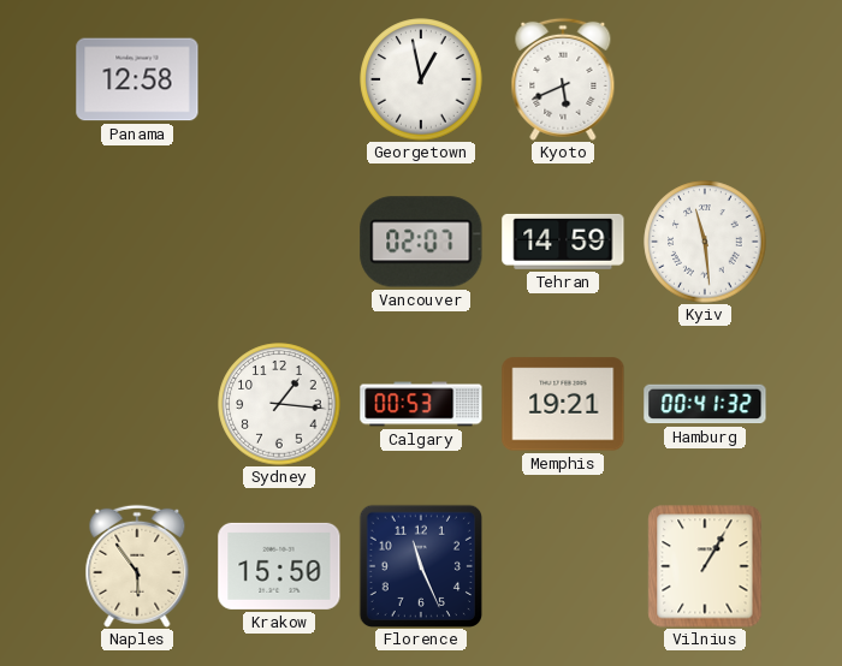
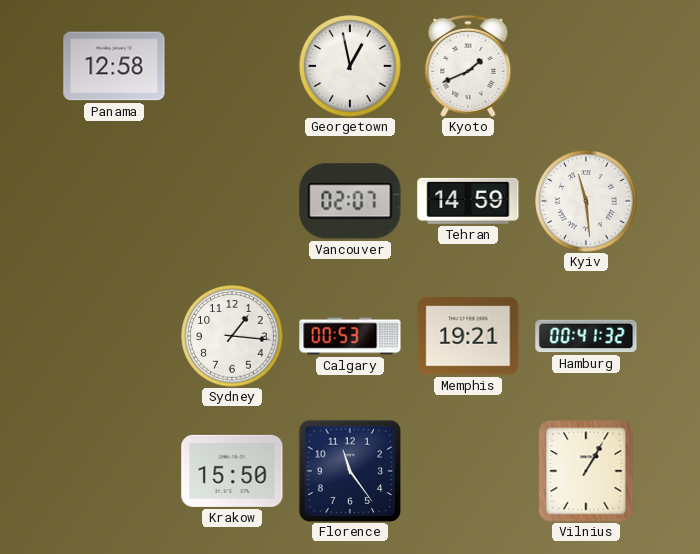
Kyoto: 5:41 -> 1:41 (468, 66)
Naples: 5:54 -> none (137, 566)
Florence: 11:26 -> 11:24 (349, 470)
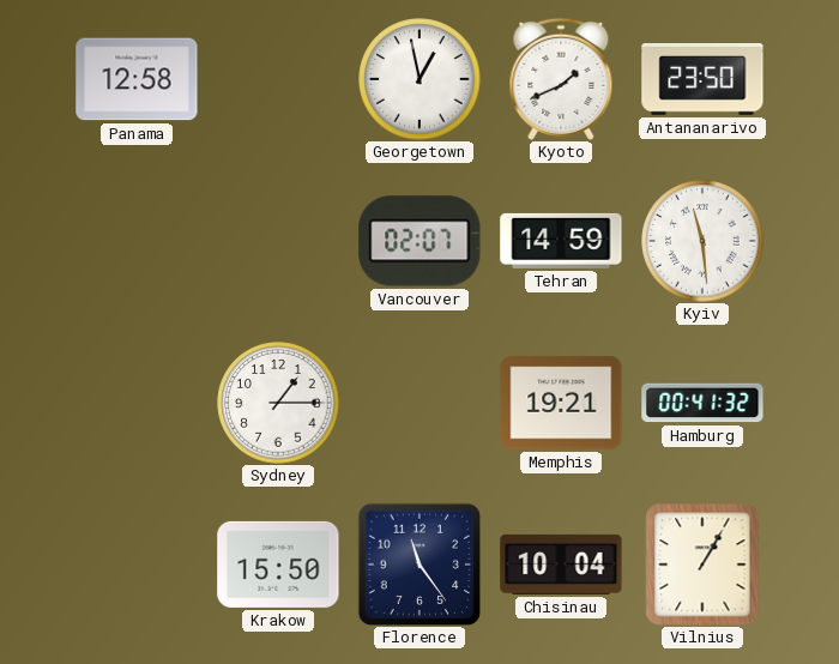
Antananarivo: none -> 23:50 (702, 80)
Sydney: 1:16 -> 1:15 (278, 403)
Calgary: 00:53 -> none (350, 336)
Chisinau: none -> 10:04 (561, 565)
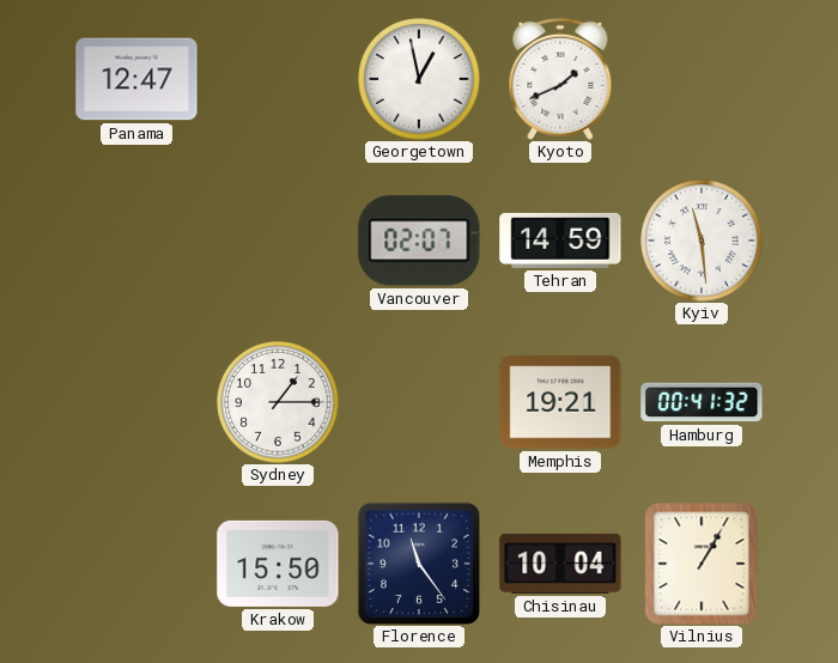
Panama: 12:58 -> 12:47 (136, 79)
Antananarivo: 23:50 -> none (702, 80)
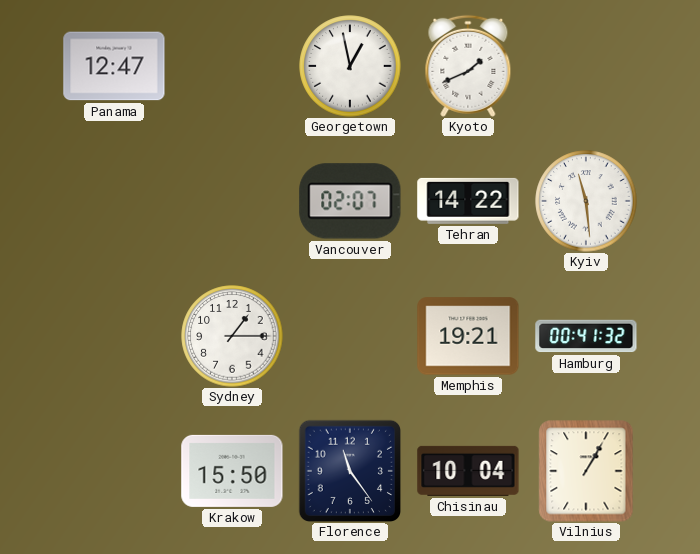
Tehran: 14:59 -> 14:22 (468, 201)
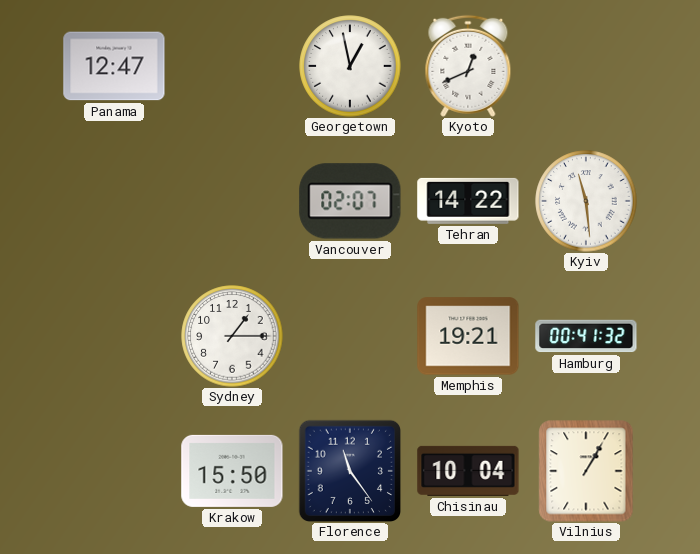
Kyoto: 1:41 -> 12:41 (468, 66)
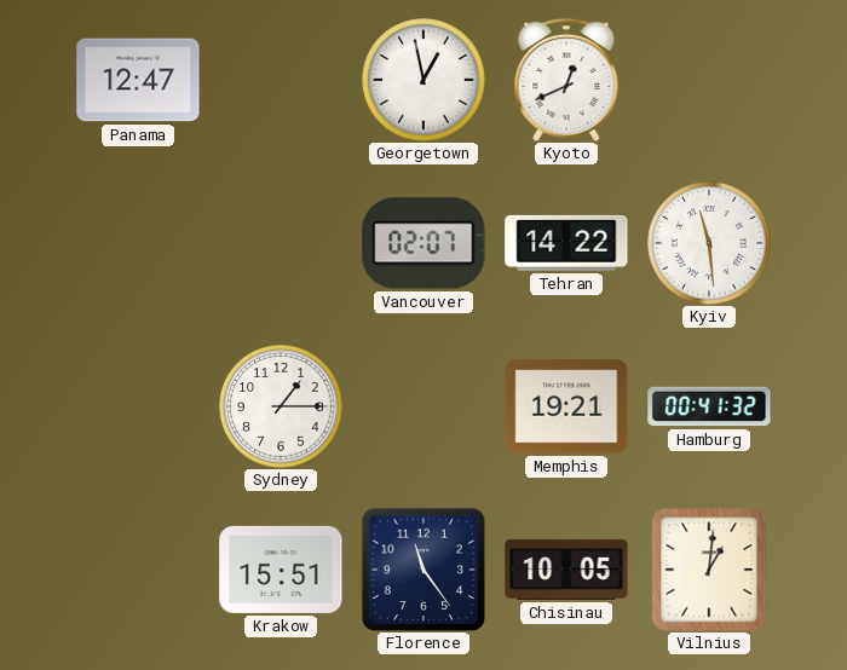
Krakow: 15:50 -> 15:51 (281, 570)
Chisinau: 10:04 -> 10:05 (566, 570)
Vilnius: 1:05 -> 1:01 (709, 570)
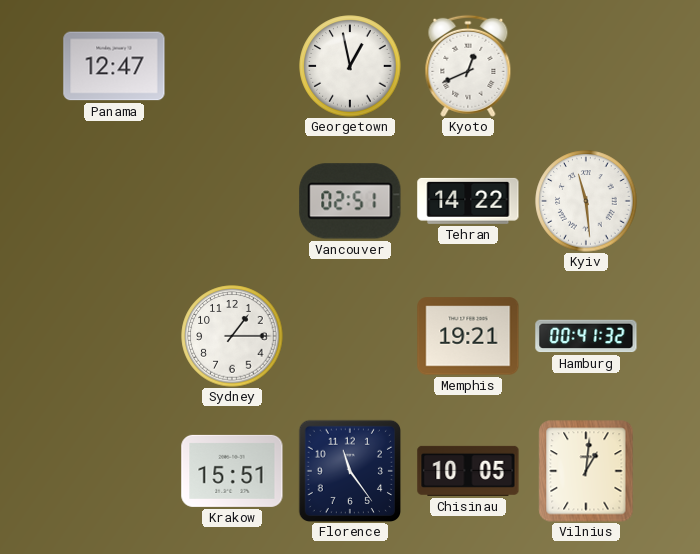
Vancouver: 02:07 -> 02:51 (350, 201)
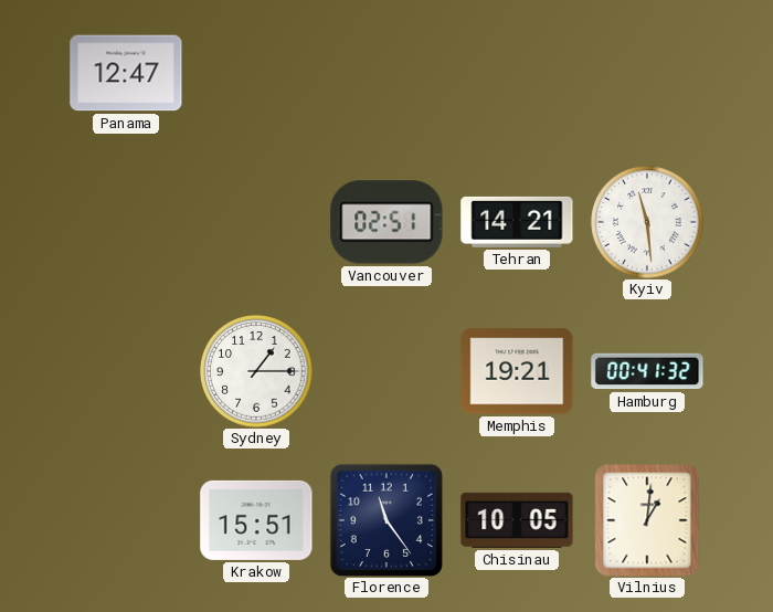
Georgetown: 12:58 -> none (350, 66)
Kyoto: 12:41 -> none (468, 66)
Tehran: 14:22 -> 14:21 (517, 222)
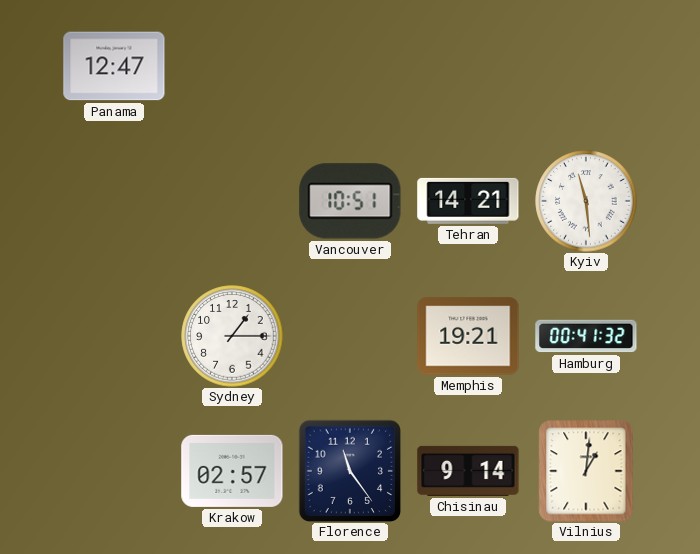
Vancouver: 02:51 -> 10:51 (350, 201)
Krakow: 15:51 -> 02:57 (232, 471)
Chisinau: 10:05 -> 9:14 (468, 471)
